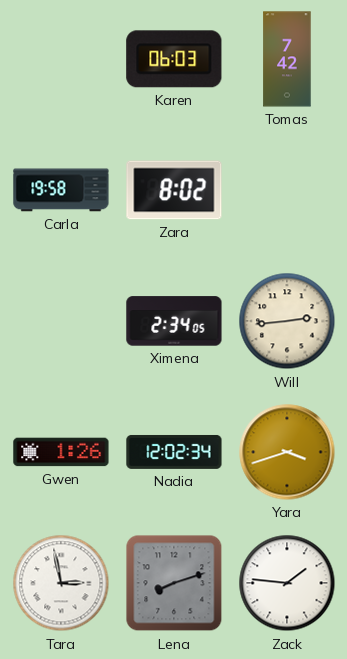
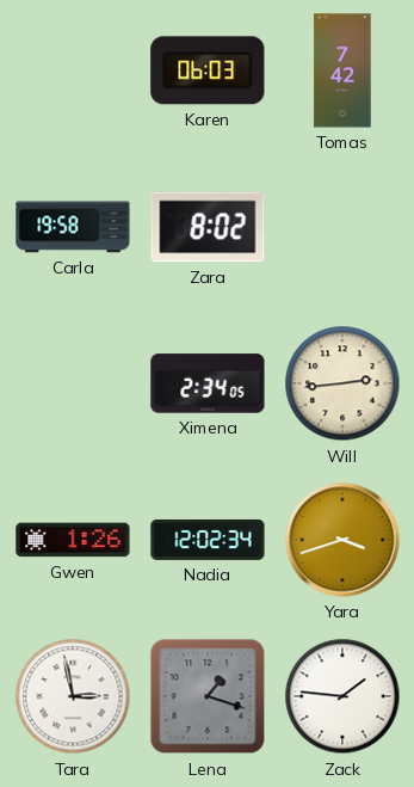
Lena: 8:12 -> 1:18 (208, 696)
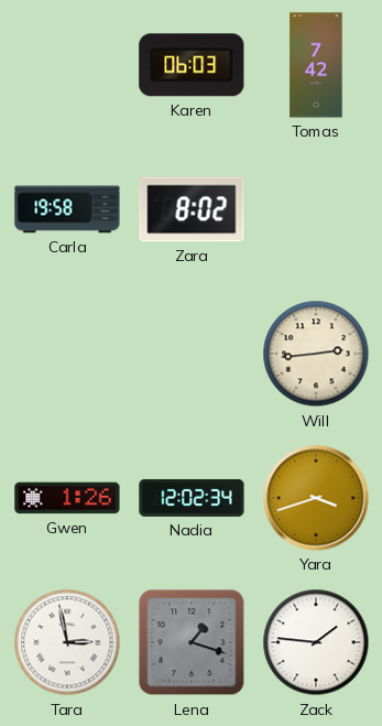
Ximena: 2:34 -> none (208, 383)
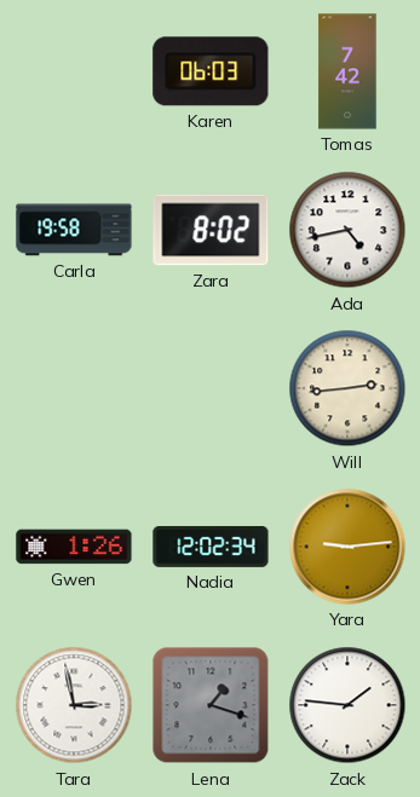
Ada: none -> 4:43 (347, 230)
Yara: 3:42 -> 9:14 (347, 547)
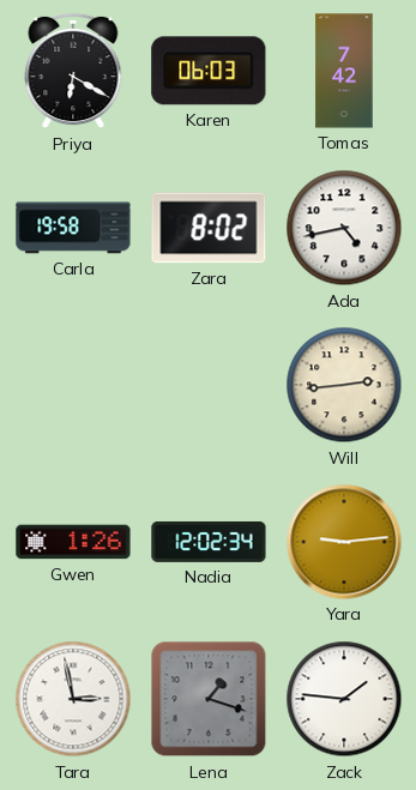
Priya: none -> 6:20 (73, 71)
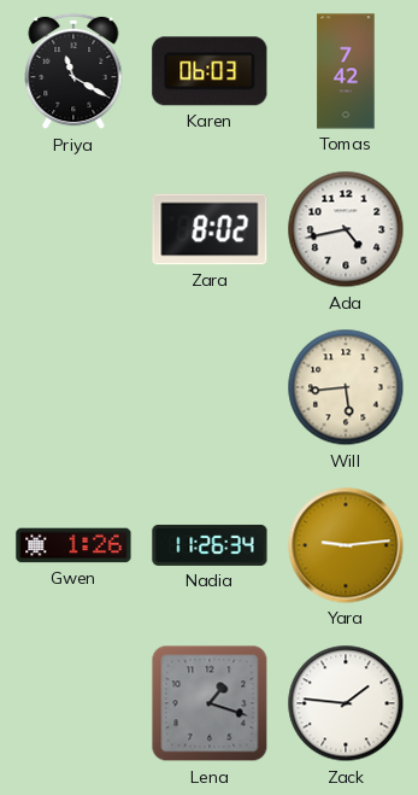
Priya: 6:20 -> 11:20 (73, 71)
Carla: 19:58 -> none (73, 228)
Will: 2:44 -> 5:44 (346, 387)
Nadia: 12:02 -> 11:26 (210, 545)
Tara: 2:58 -> none (73, 699)
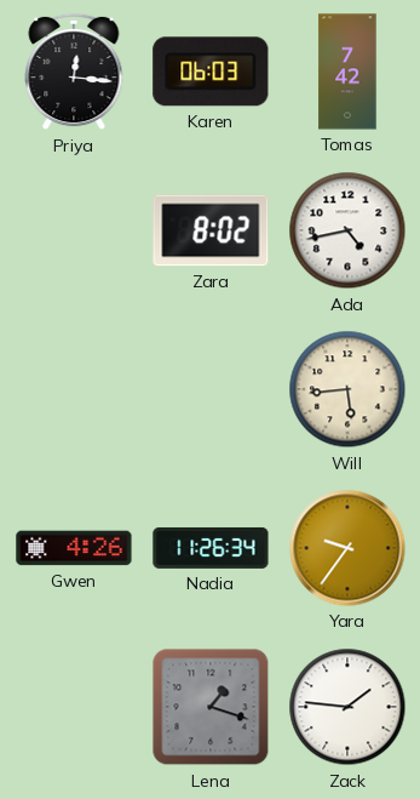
Priya: 11:20 -> 12:16 (74, 72)
Gwen: 1:26 -> 4:26 (74, 548)
Yara: 9:14 -> 9:36 (347, 548)
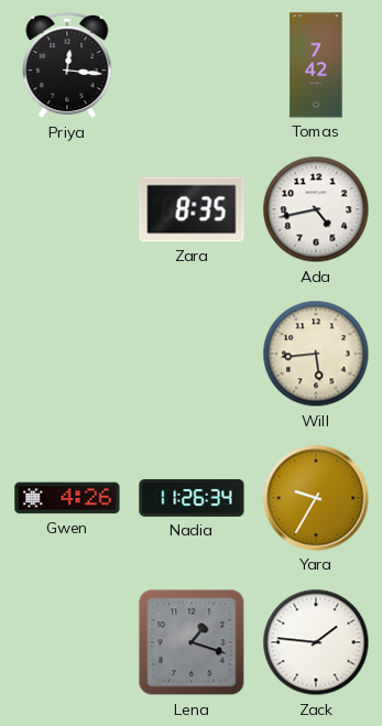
Karen: 06:03 -> none (211, 72)
Zara: 8:02 -> 8:35 (192, 209)
Yara: 9:36 -> 9:35 (316, 498)
